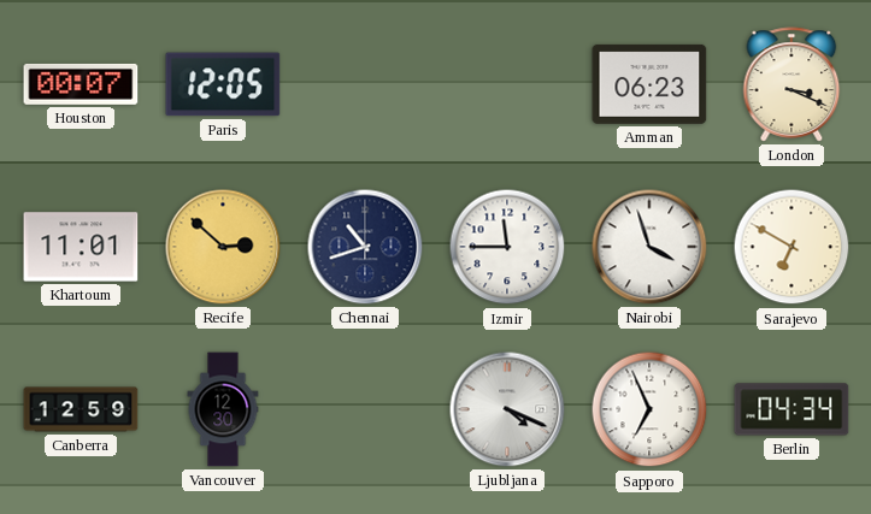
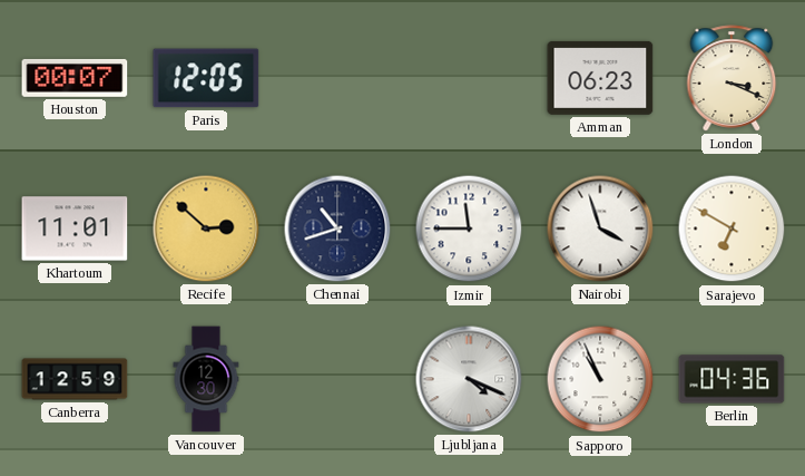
Sapporo: 6:56 -> 10:56 (600, 379)
Berlin: 04:34 -> 04:36 (732, 379)
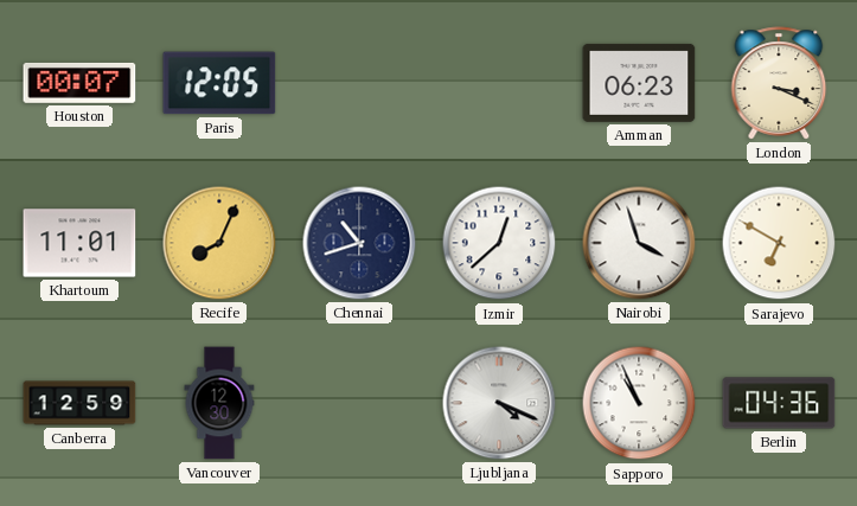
Recife: 2:52 -> 8:04 (219, 243)
Izmir: 11:45 -> 12:38 (499, 243)
